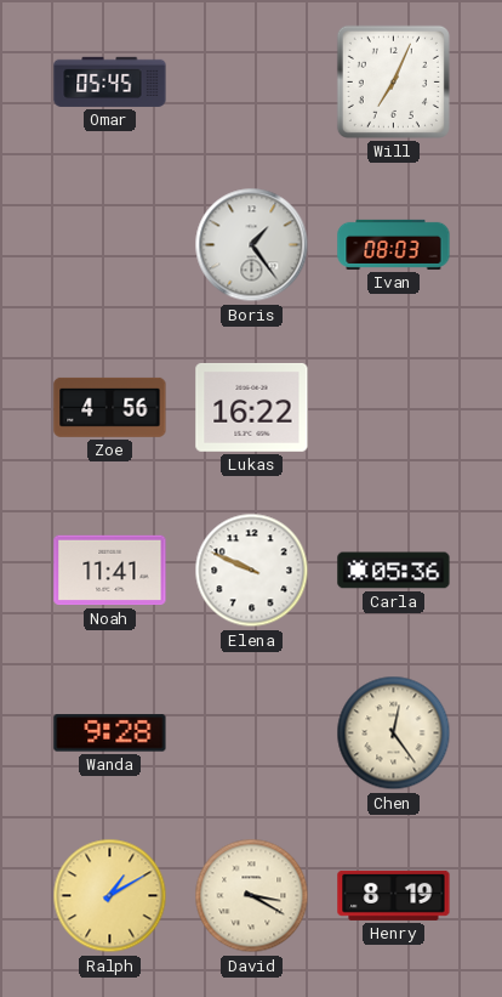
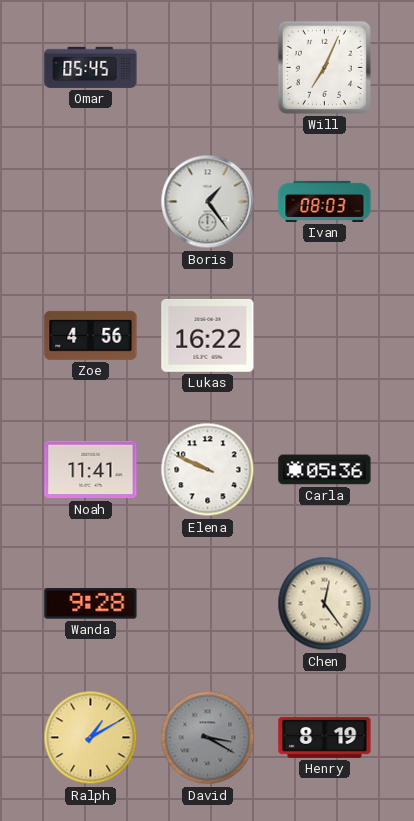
David dial: cream -> grey (208, 738)
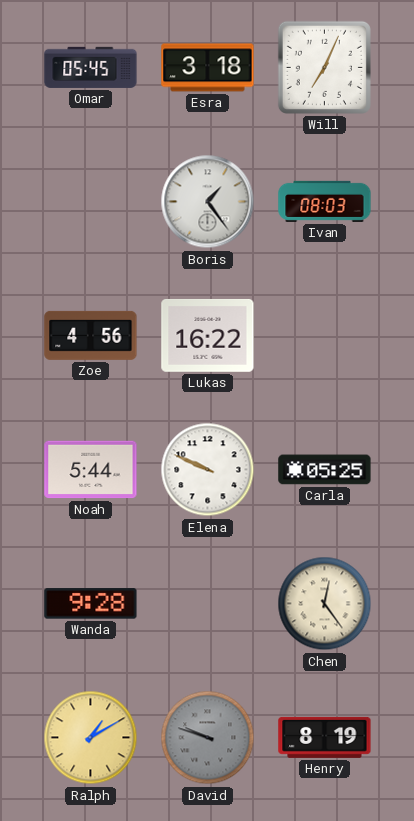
Esra: none -> 3:18 (208, 68)
Noah: 11:41 -> 5:44 (91, 470)
Carla: 05:36 -> 05:25 (325, 470)
David: 3:20 -> 9:48 (208, 738)
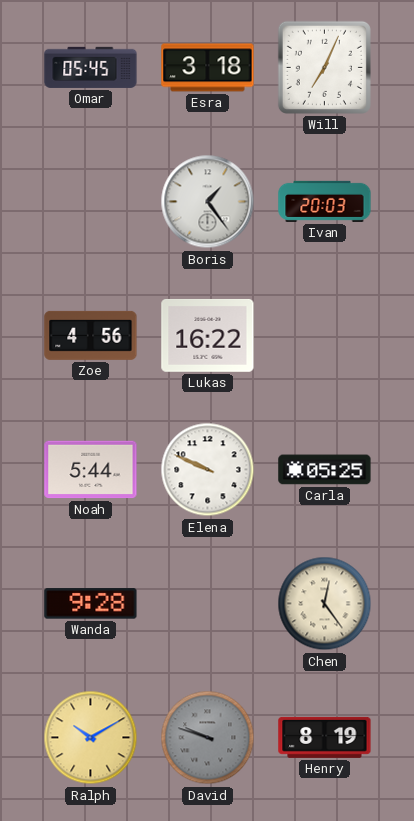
Ivan: 08:03 -> 20:03 (325, 201)
Ralph: 1:10 -> 10:10 (91, 738)
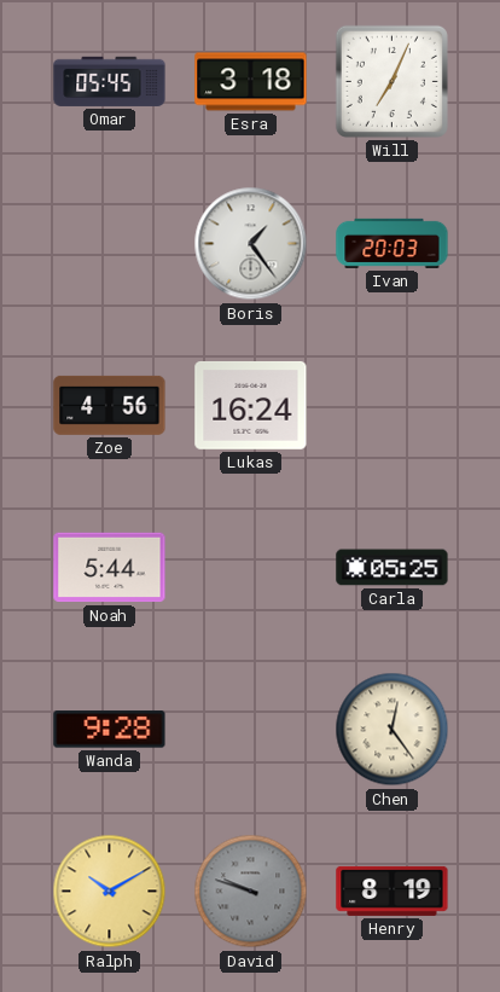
Lukas: 16:22 -> 16:24 (251, 405)
Elena: 9:49 -> none (208, 470)
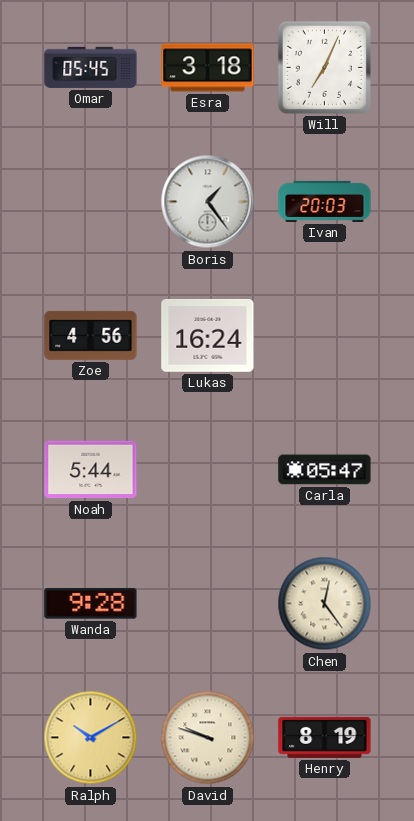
Carla: 05:25 -> 05:47 (325, 470)
David dial: grey -> cream (208, 738)
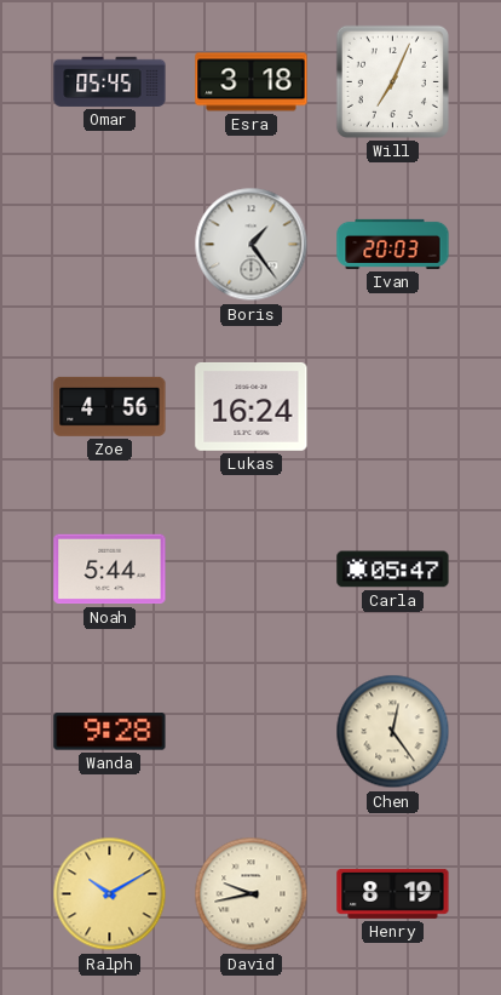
David: 9:48 -> 9:43 (252, 894)
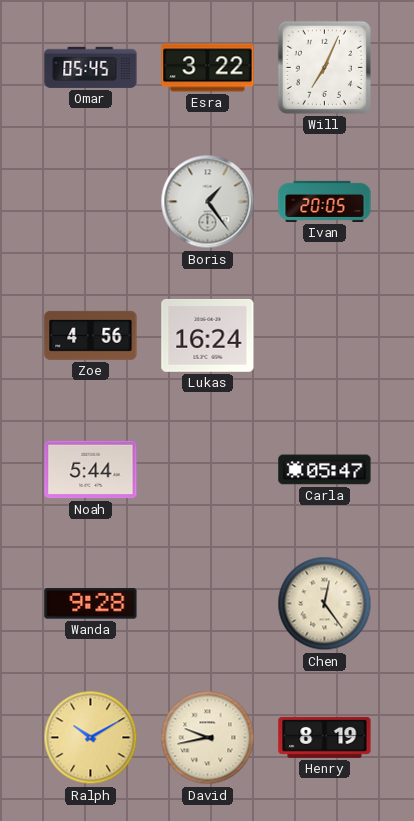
Esra: 3:18 -> 3:22 (208, 68)
Ivan: 20:03 -> 20:05 (325, 201)
